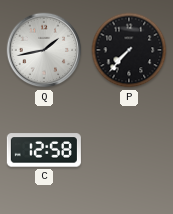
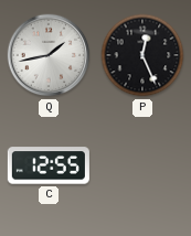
P: 7:37 -> 12:26 (142, 55)
C: 12:58 -> 12:55 (49, 165)
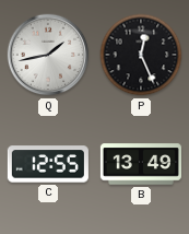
B: none -> 13:49 (141, 164)
